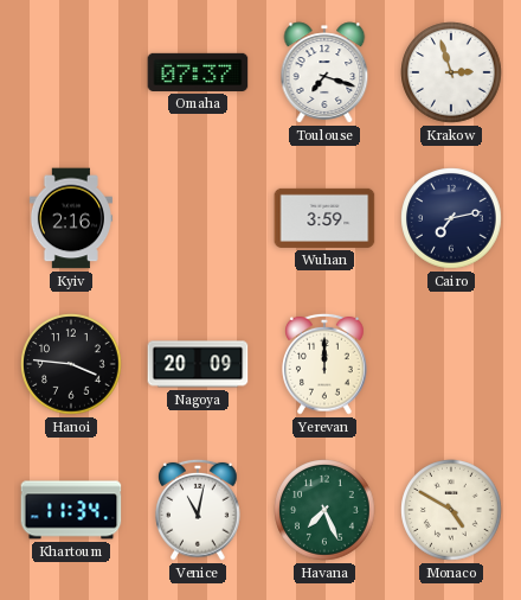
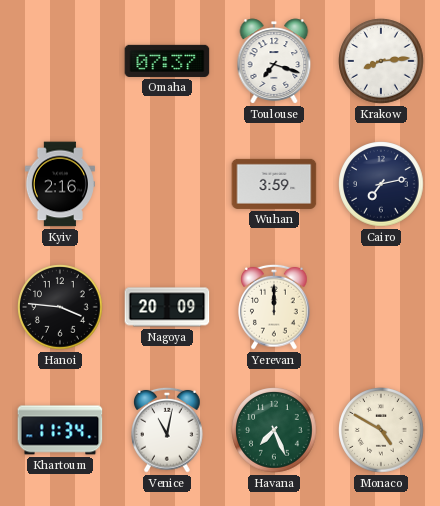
Krakow: 2:57 -> 8:14 (381, 61)
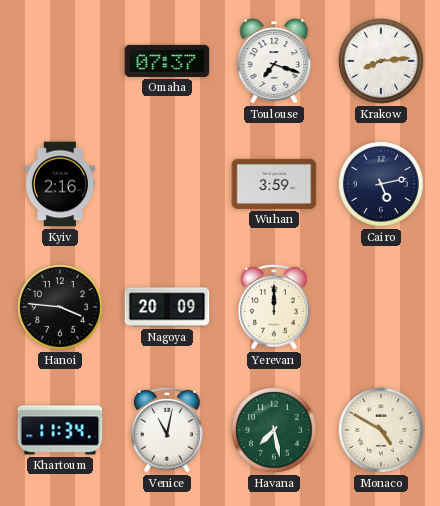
Cairo: 7:13 -> 5:13 (381, 184)
Havana: 7:26 -> 7:28 (274, 430)
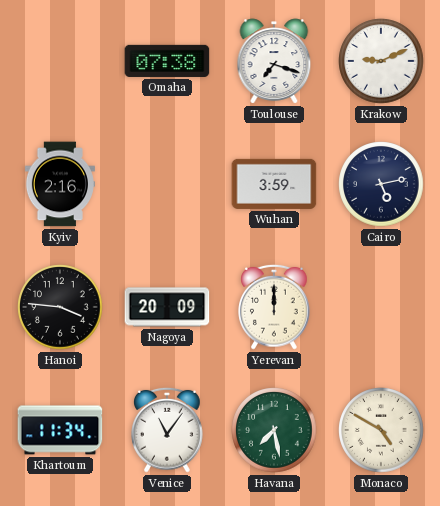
Omaha: 07:37 -> 07:38 (167, 61)
Krakow: 8:14 -> 9:11 (381, 61)
Venice: 11:02 -> 11:06 (167, 430)
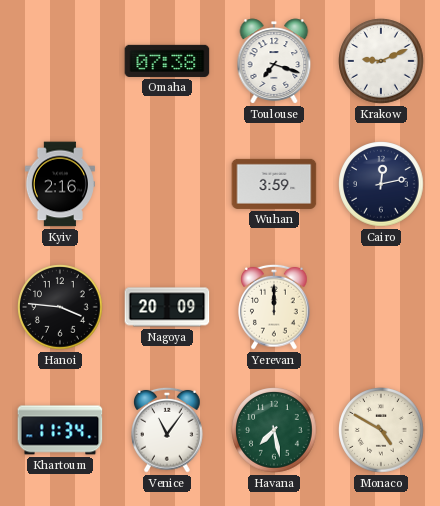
Cairo: 5:13 -> 12:13 (381, 184)
